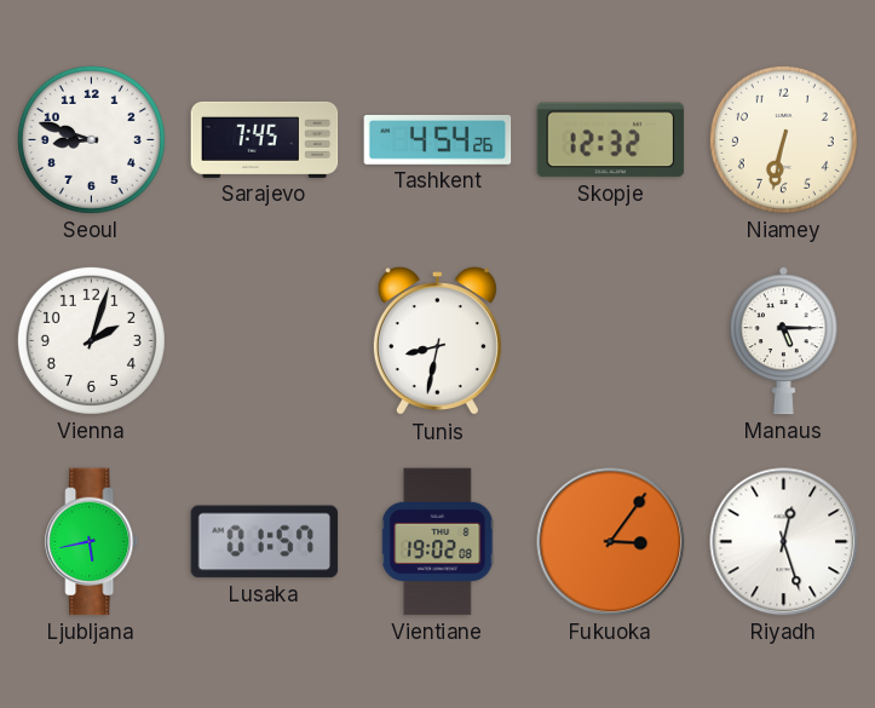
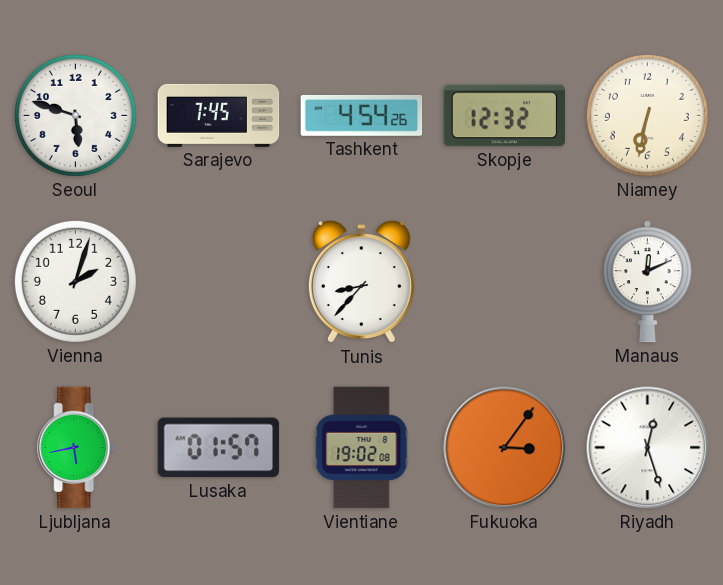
Seoul: 8:48 -> 5:48 (75, 115)
Tunis: 8:32 -> 8:37 (361, 282)
Manaus: 5:15 -> 12:11 (647, 282)
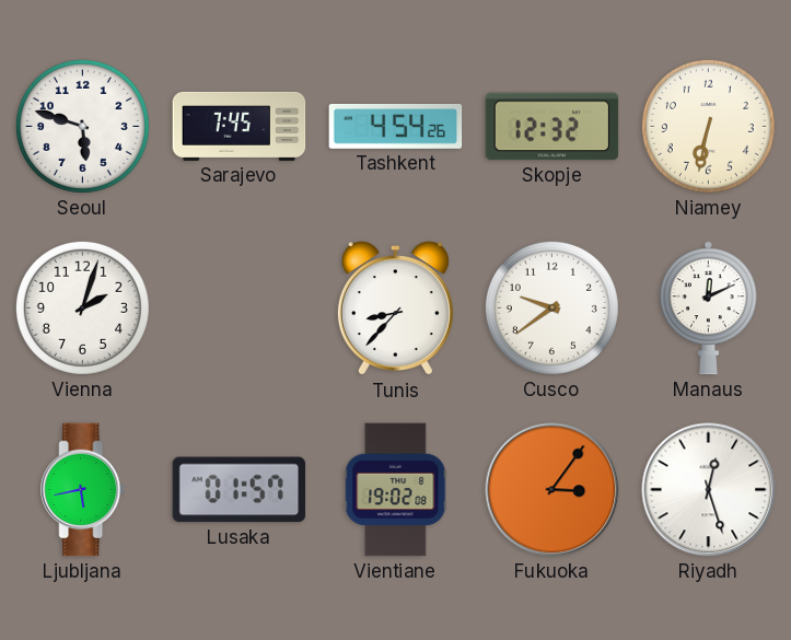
Cusco: none -> 9:39 (551, 307)
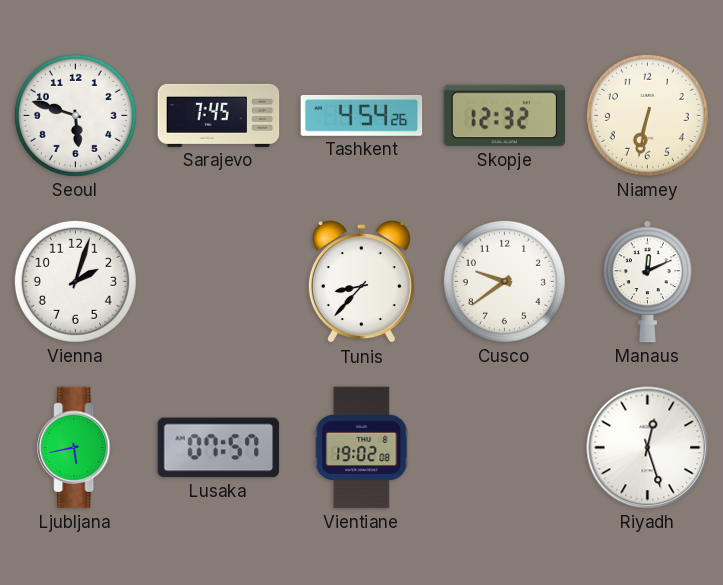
Lusaka: 01:57 -> 07:57 (219, 448)
Fukuoka: 3:06 -> none (552, 490)
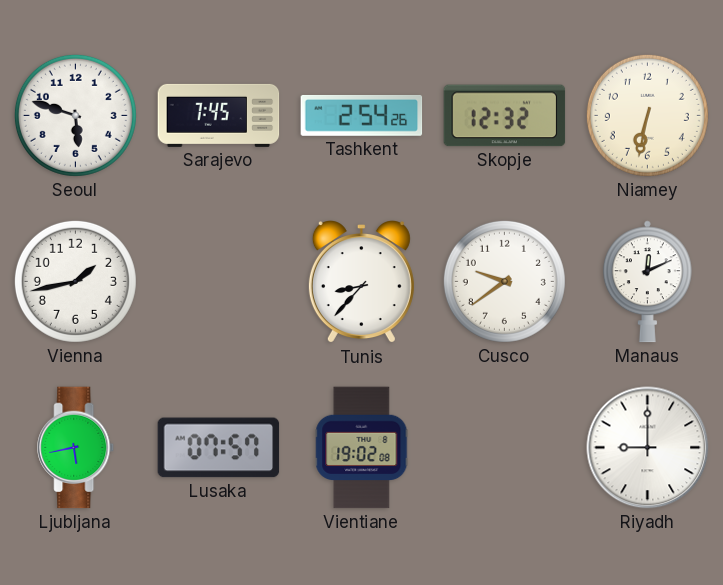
Tashkent: 4:54 -> 2:54 (362, 115)
Vienna: 2:03 -> 1:43 (75, 281)
Riyadh: 12:27 -> 9:00 (648, 448)
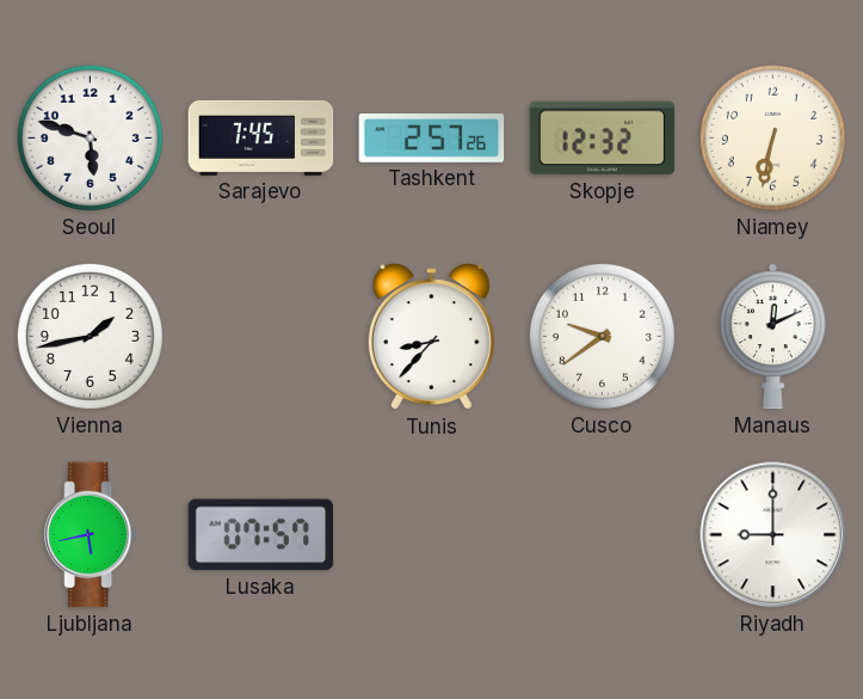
Tashkent: 2:54 -> 2:57 (432, 137)
Vientiane: 19:02 -> none (362, 448)
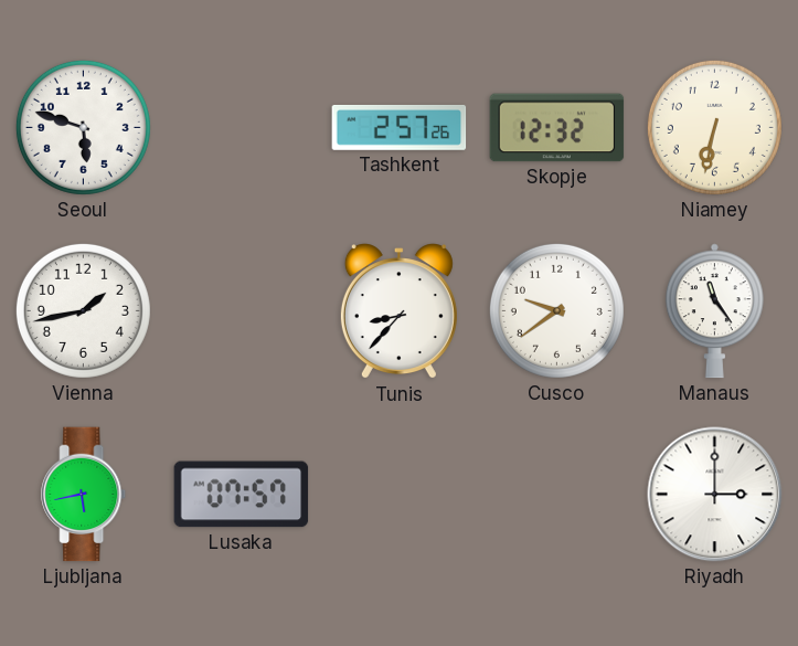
Sarajevo: 7:45 -> none (261, 137)
Manaus: 12:11 -> 11:24 (714, 311)
Riyadh: 9:00 -> 3:00 (715, 495)
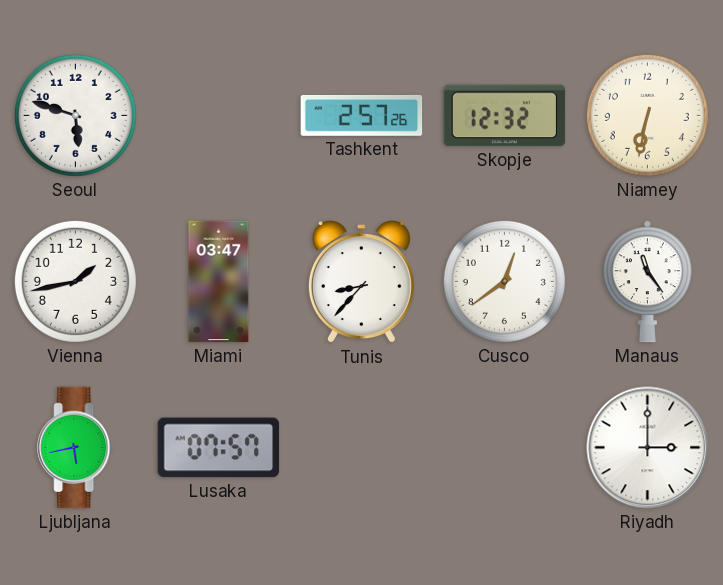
Miami: none -> 03:47 (219, 282)
Cusco: 9:39 -> 12:39 (504, 281)
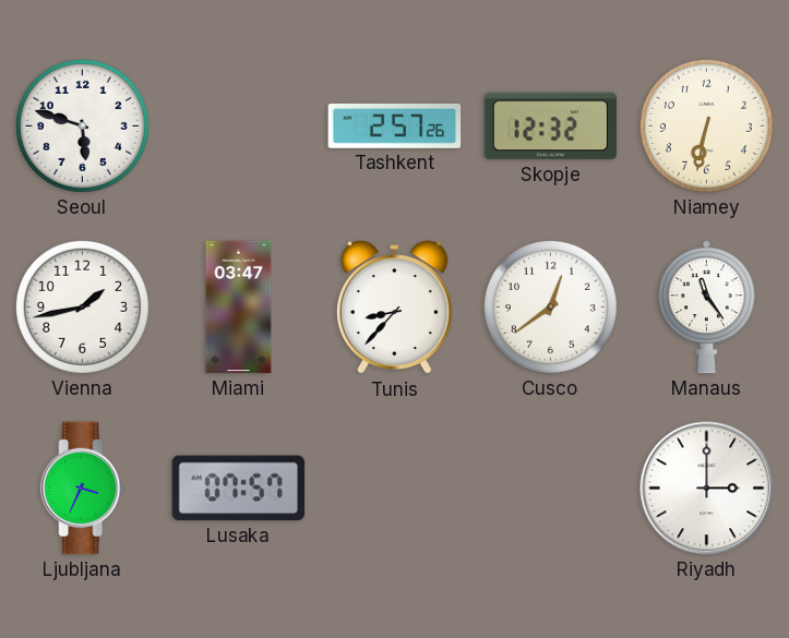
Ljubljana: 5:43 -> 3:34 (83, 489)
